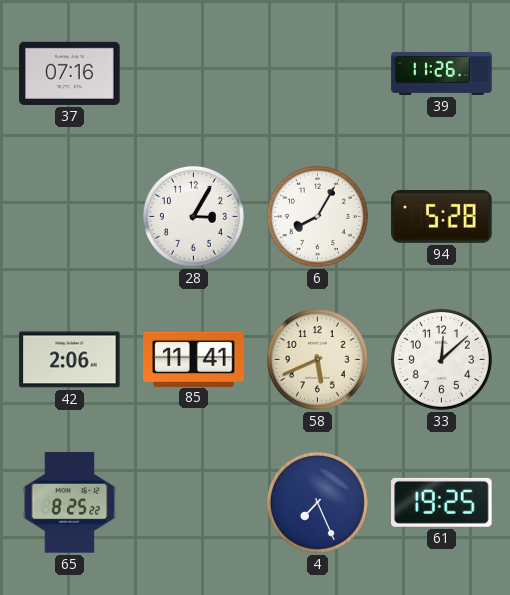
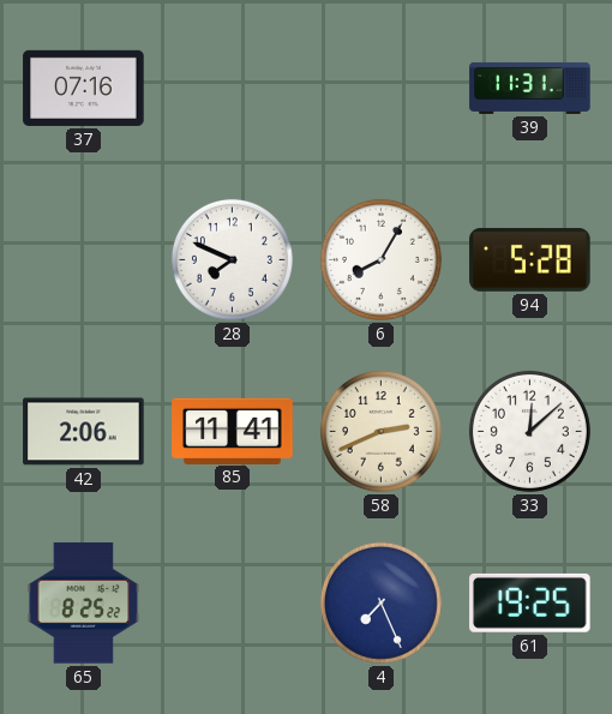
39: 11:26 -> 11:31 (530, 88)
28: 3:05 -> 7:49 (232, 259)
58: 5:41 -> 2:41 (380, 431)
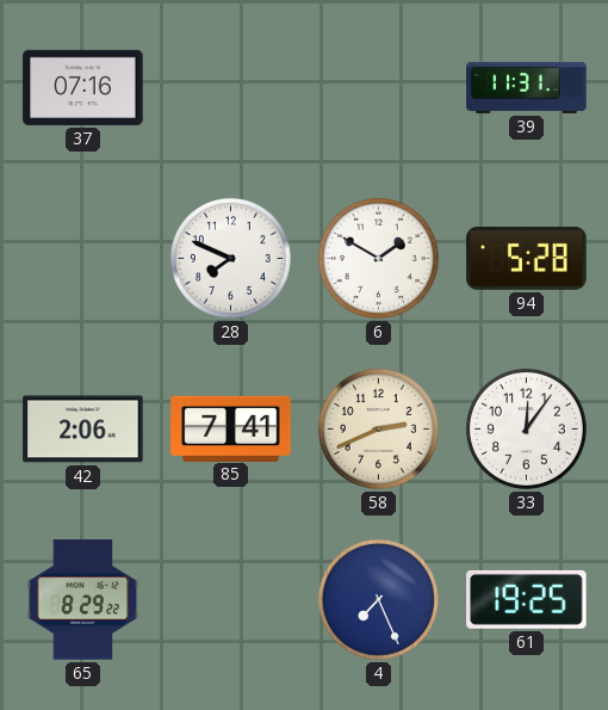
6: 8:05 -> 1:50 (378, 258)
85: 11:41 -> 7:41 (231, 428)
33: 12:08 -> 12:06 (526, 428)
65: 8:25 -> 8:29 (83, 600)
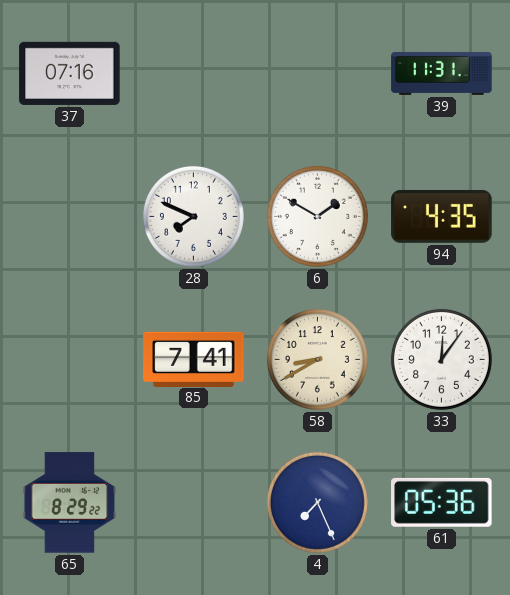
94: 5:28 -> 4:35 (442, 216)
42: 2:06 -> none (83, 430)
58: 2:41 -> 8:40 (317, 359)
61: 19:25 -> 05:36 (442, 502)
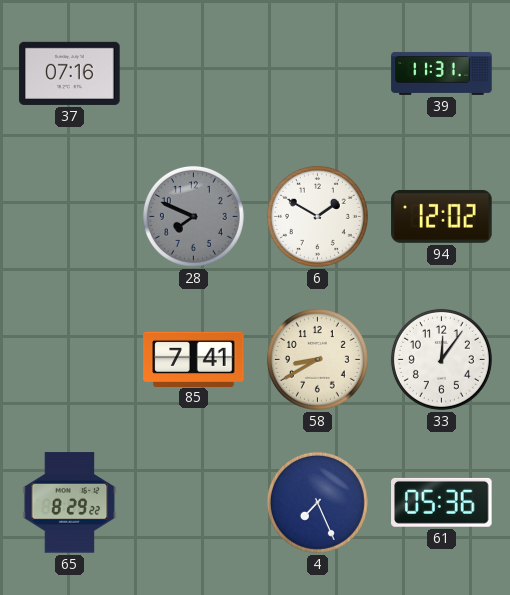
28 dial: white -> grey (193, 216)
94: 4:35 -> 12:02 (442, 216)
